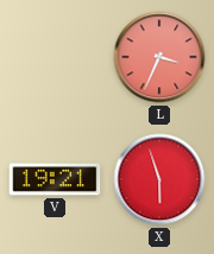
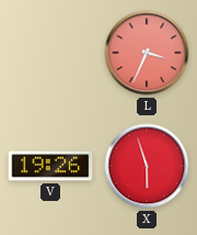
V: 19:21 -> 19:26 (50, 166)
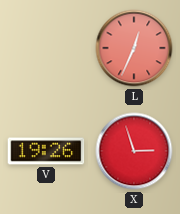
L: 3:34 -> 12:34 (134, 48)
X: 5:57 -> 2:57 (134, 151)
